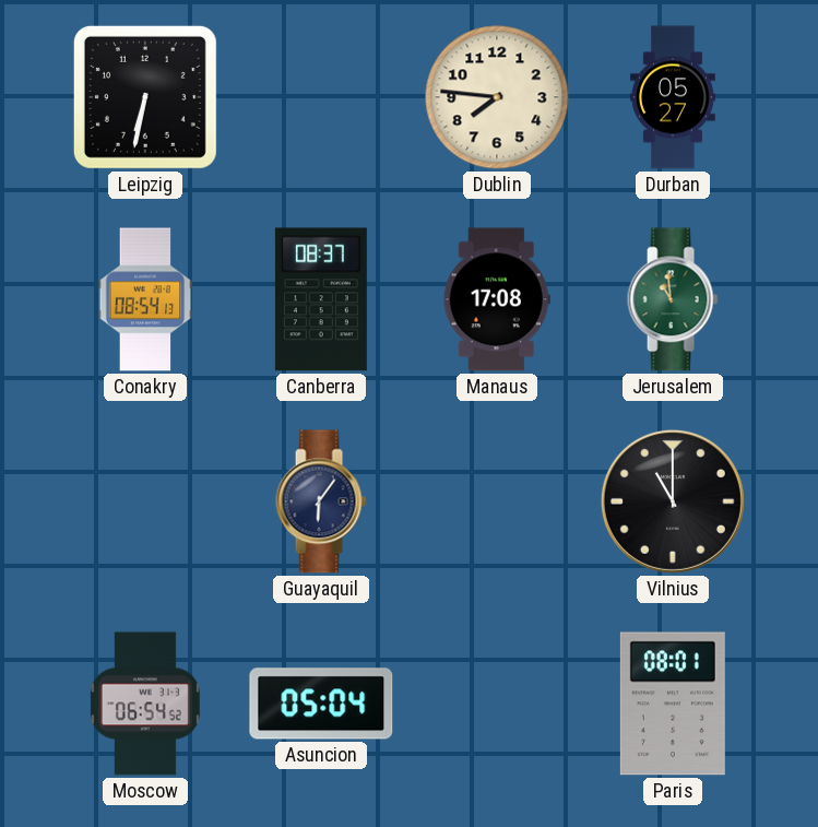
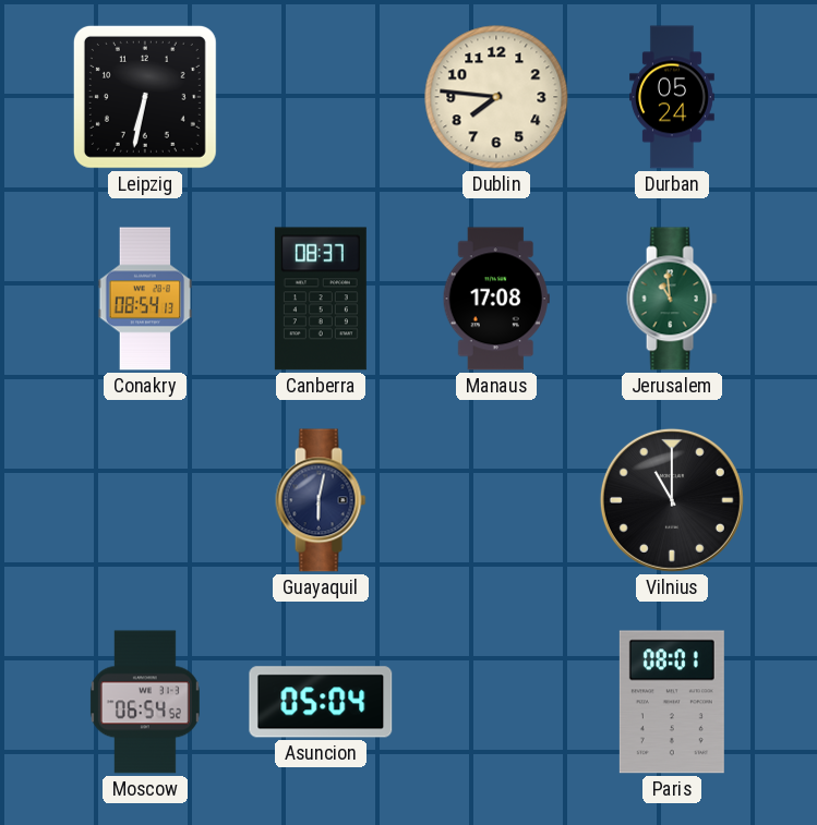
Durban: 05:27 -> 05:24 (672, 97)
Guayaquil: 6:06 -> 6:02 (321, 500)
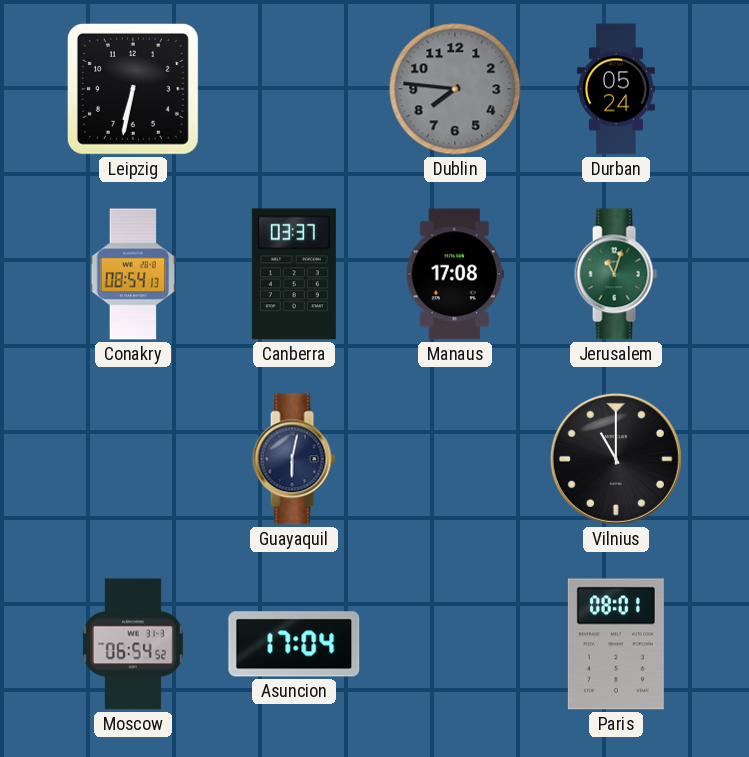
Dublin dial: cream -> grey (455, 89)
Canberra: 08:37 -> 03:37 (294, 274)
Jerusalem: 10:59 -> 11:03 (616, 274)
Asuncion: 05:04 -> 17:04 (294, 644)
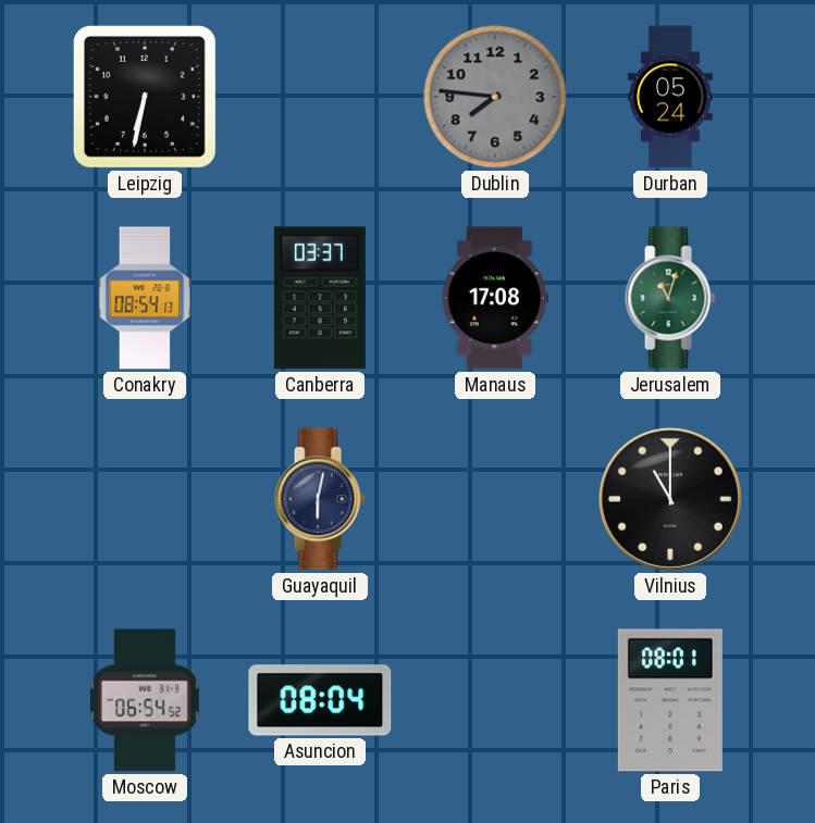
Asuncion: 17:04 -> 08:04 (320, 700)
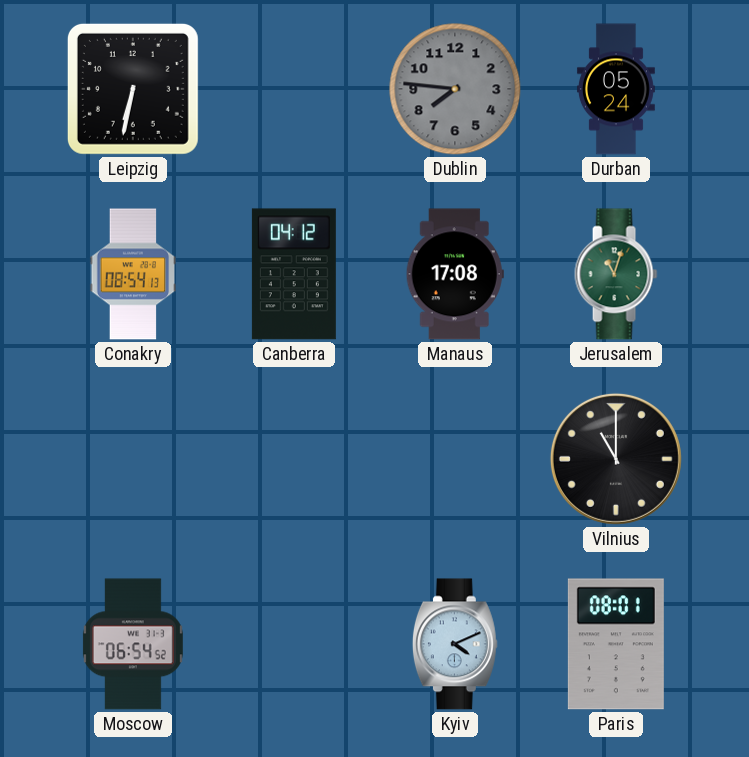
Canberra: 03:37 -> 04:12 (294, 274)
Guayaquil: 6:02 -> none (320, 499)
Asuncion: 08:04 -> none (320, 700)
Kyiv: none -> 4:11 (455, 644)
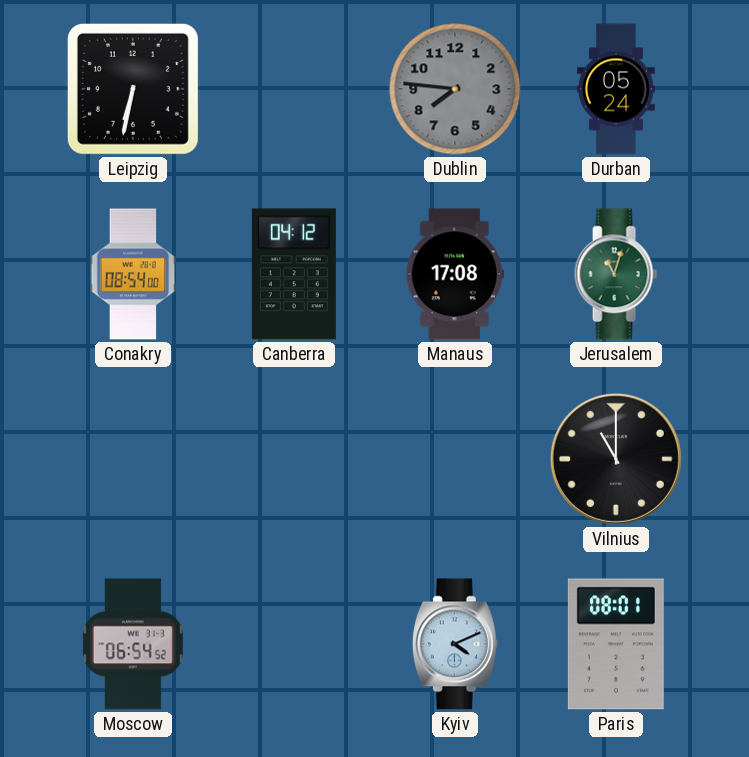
Conakry: 08:54:13 -> 08:54:00 (133, 274)
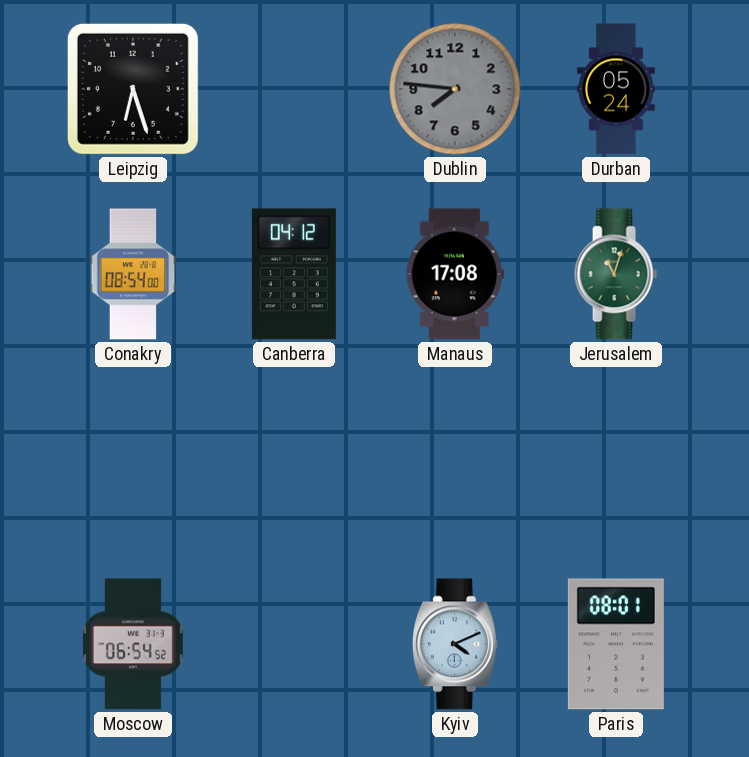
Leipzig: 6:32 -> 6:27 (133, 89)
Vilnius: 11:00 -> none (616, 459)
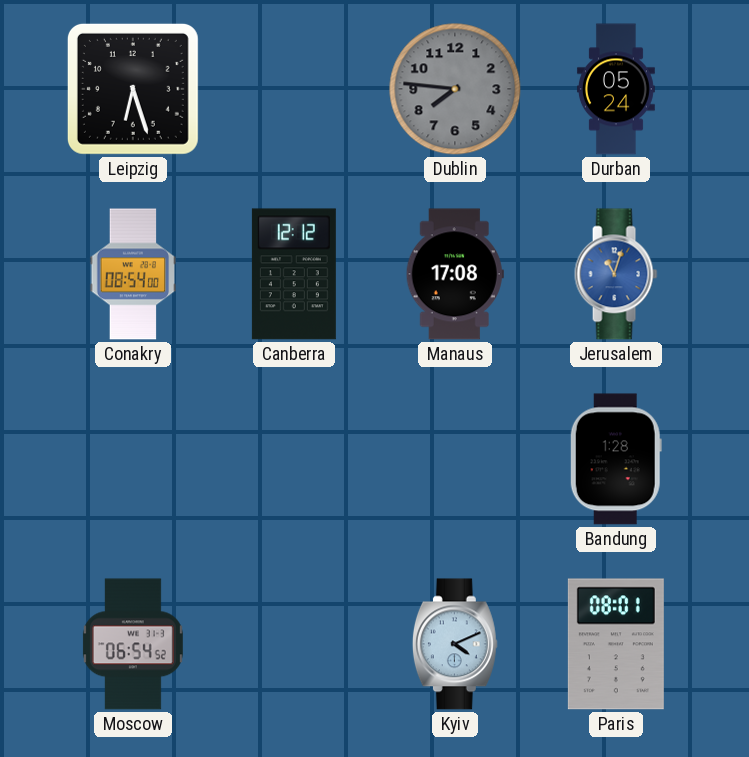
Canberra: 04:12 -> 12:12 (294, 274)
Jerusalem dial: green -> blue (616, 274)
Bandung: none -> 1:28 (616, 459)
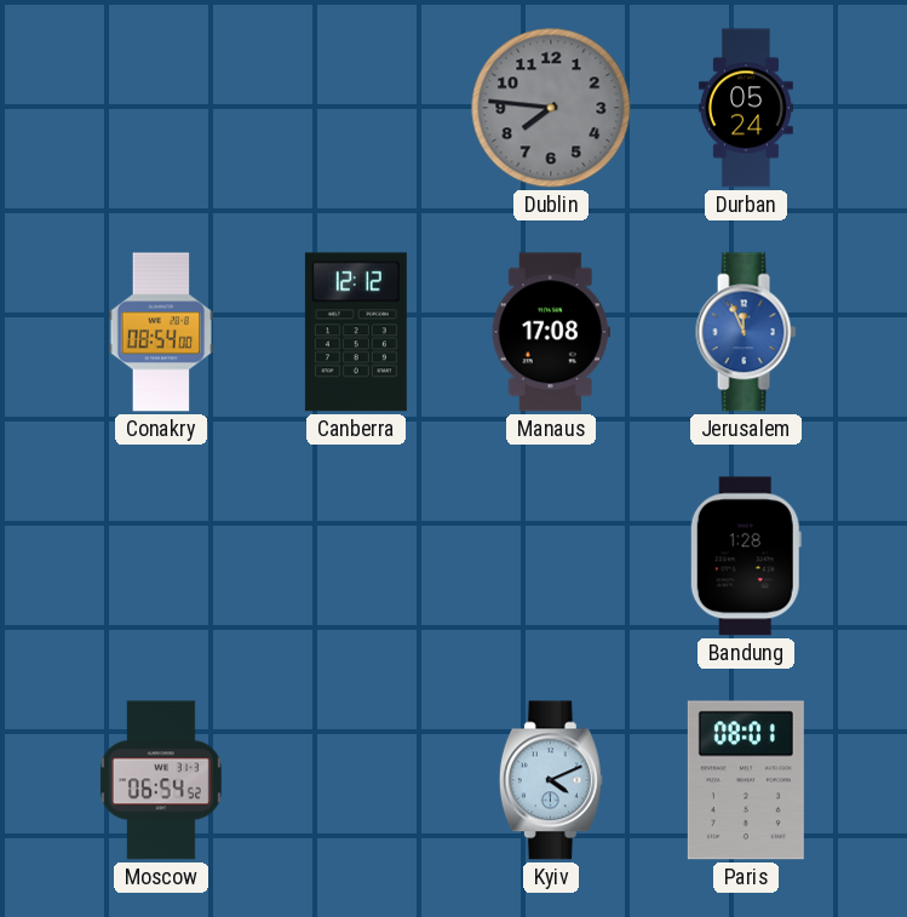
Leipzig: 6:27 -> none (133, 89)
Jerusalem: 11:03 -> 11:56 (746, 332)
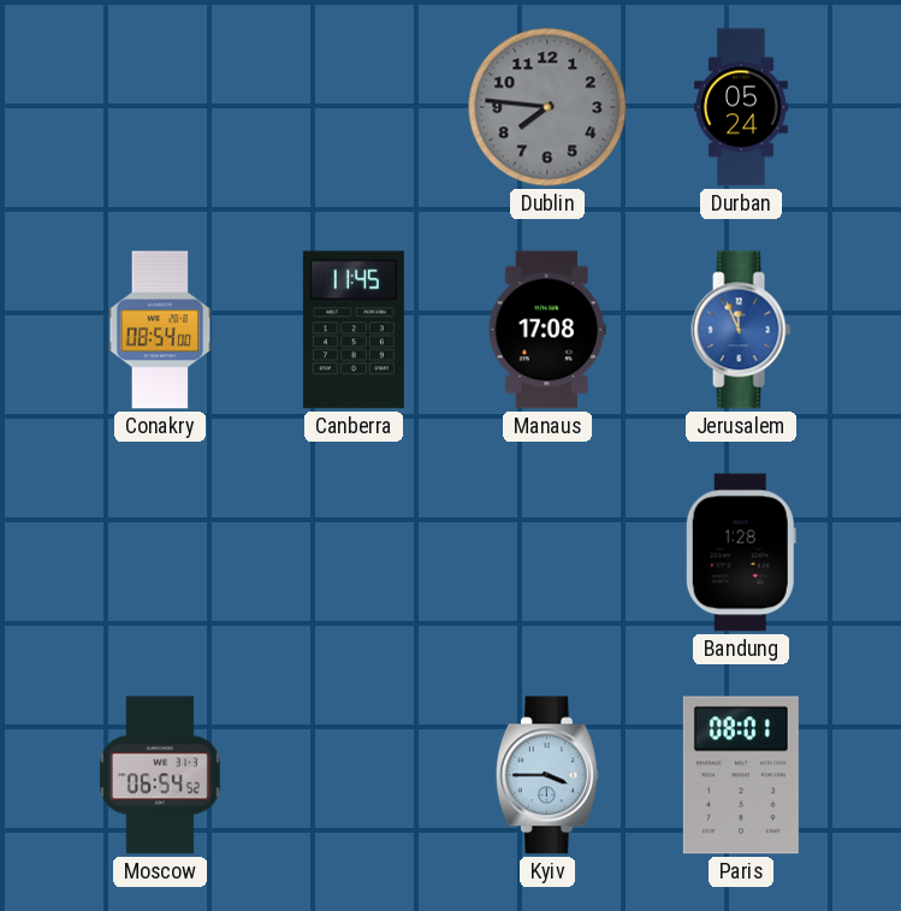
Canberra: 12:12 -> 11:45 (354, 330)
Kyiv: 4:11 -> 3:45 (547, 775)
